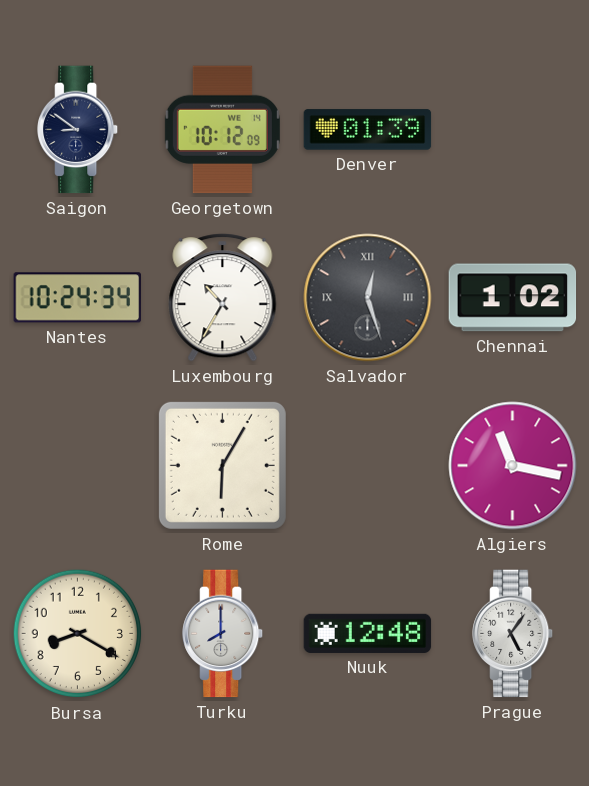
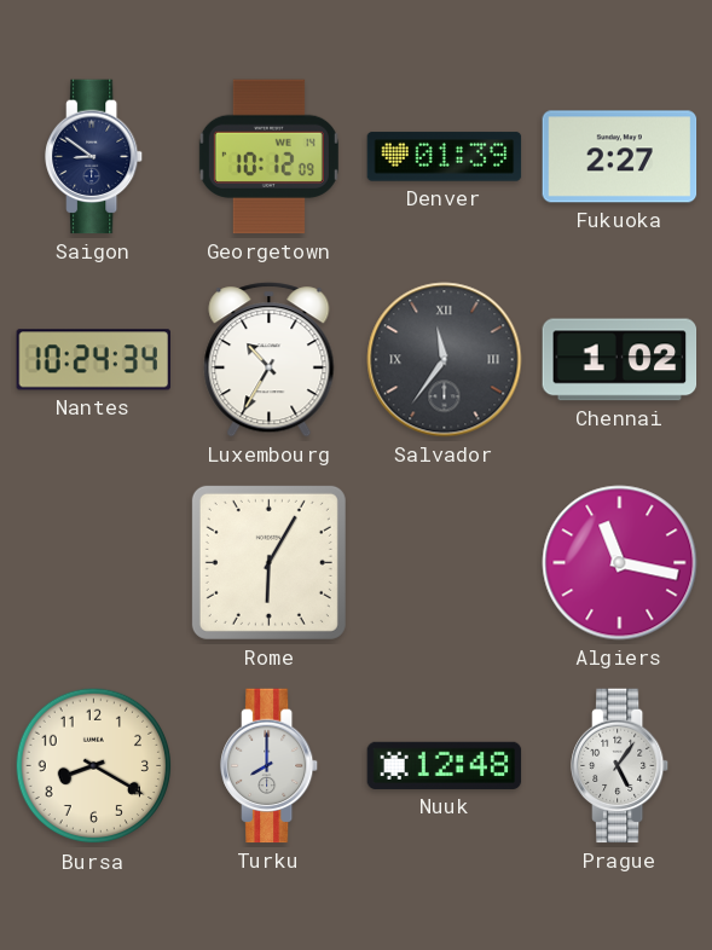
Fukuoka: none -> 2:27 (620, 157)
Salvador: 12:27 -> 11:36 (445, 360)
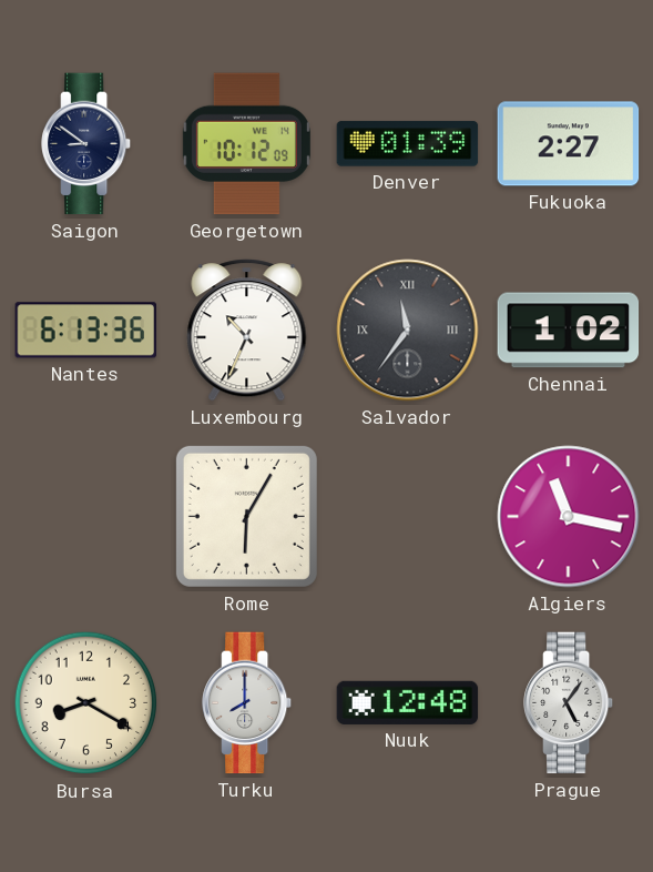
Nantes: 10:24 -> 6:13 (85, 331)
Luxembourg: 10:35 -> 10:34 (247, 331)
